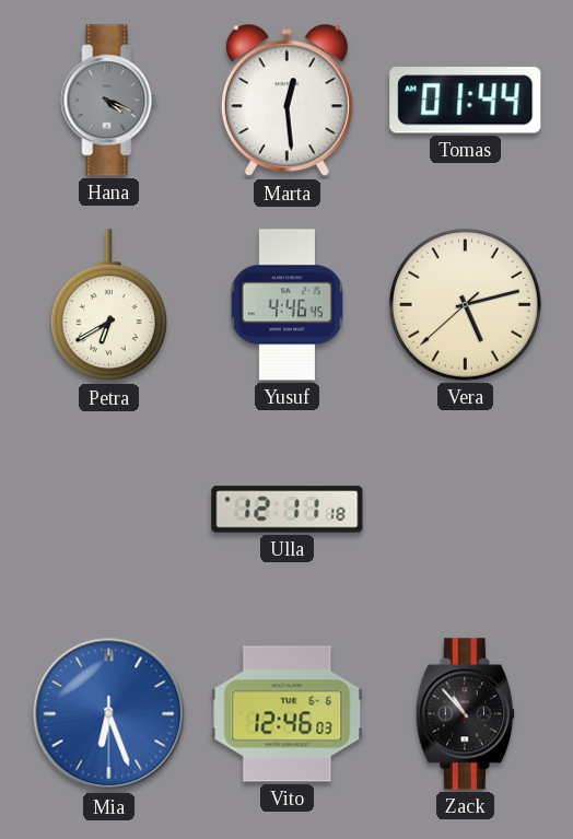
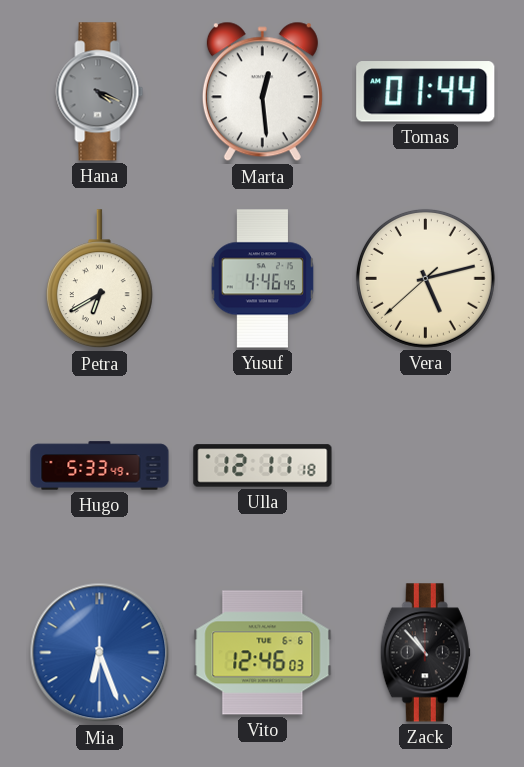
Hugo: none -> 5:33 (100, 466)
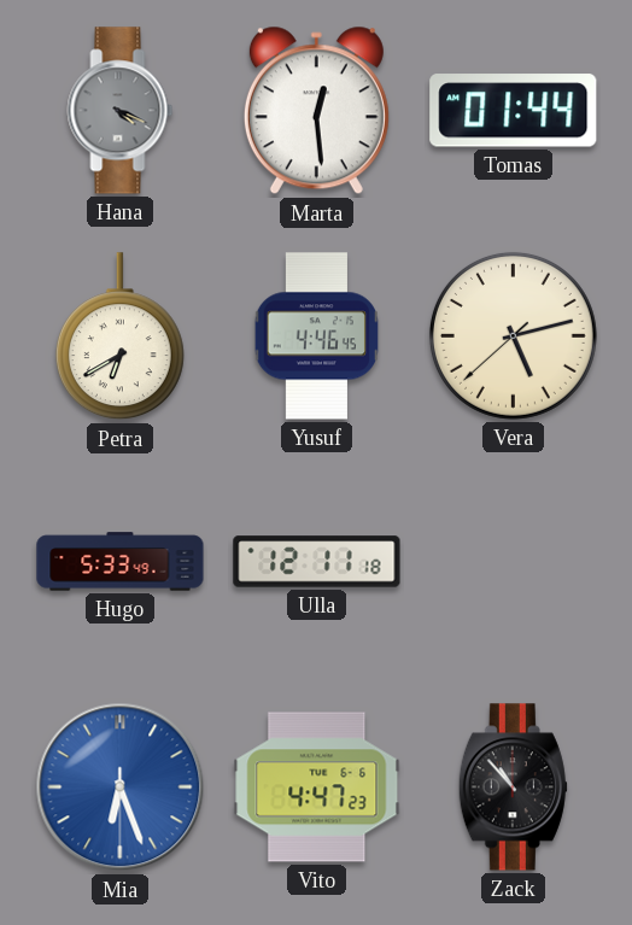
Vito: 12:46 -> 4:47 (317, 788)
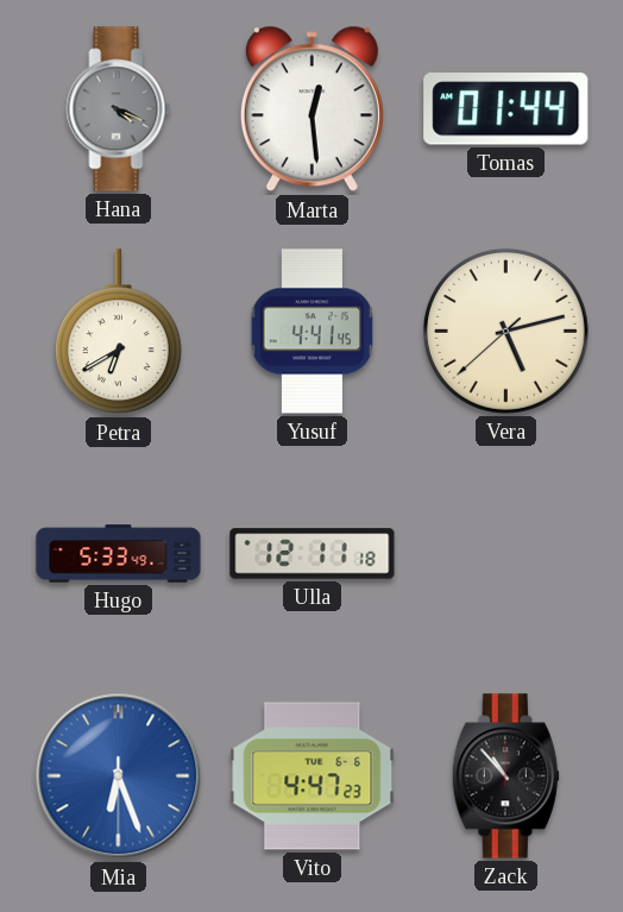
Yusuf: 4:46 -> 4:41 (311, 332)
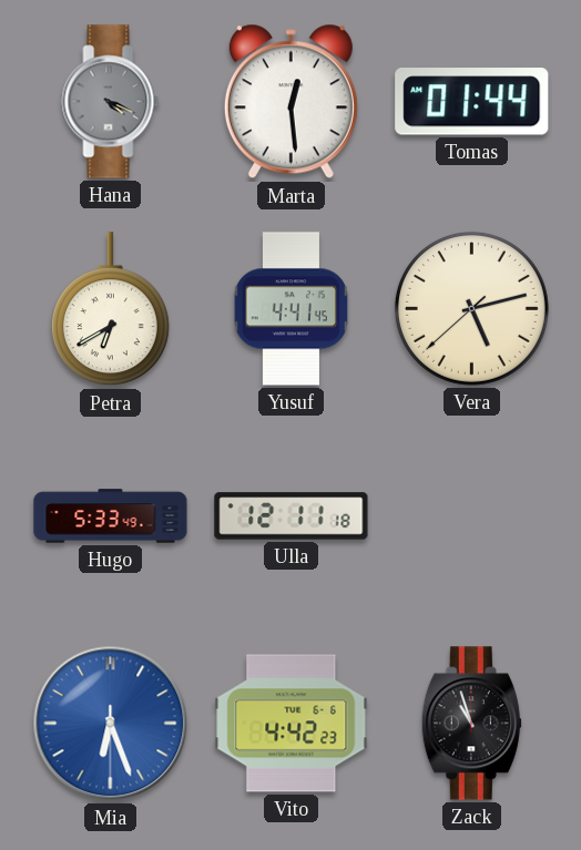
Vito: 4:47 -> 4:42 (292, 724)
Zack: 10:53 -> 10:57 (471, 724)
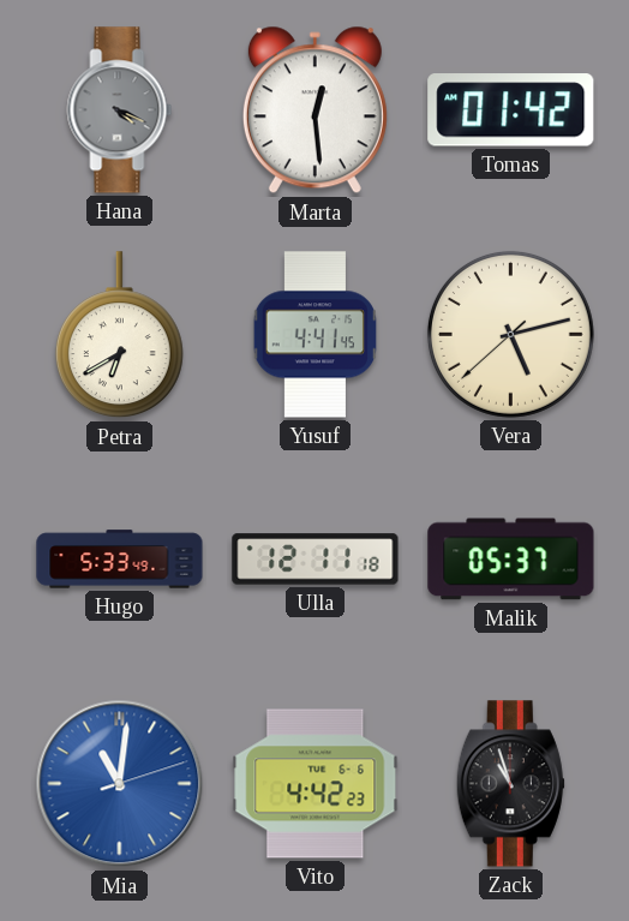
Tomas: 01:44 -> 01:42 (511, 110)
Malik: none -> 05:37 (511, 560)
Mia: 6:26 -> 11:01 (120, 784)
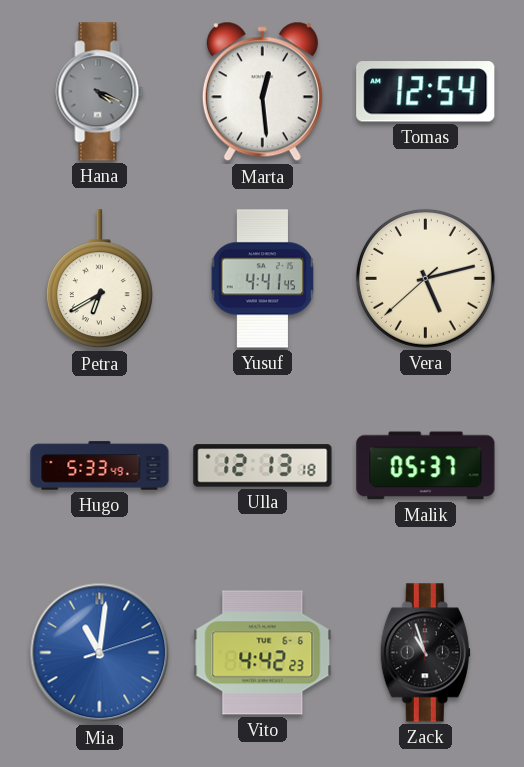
Tomas: 01:42 -> 12:54 (426, 92)
Ulla: 12:11 -> 12:13 (263, 466)
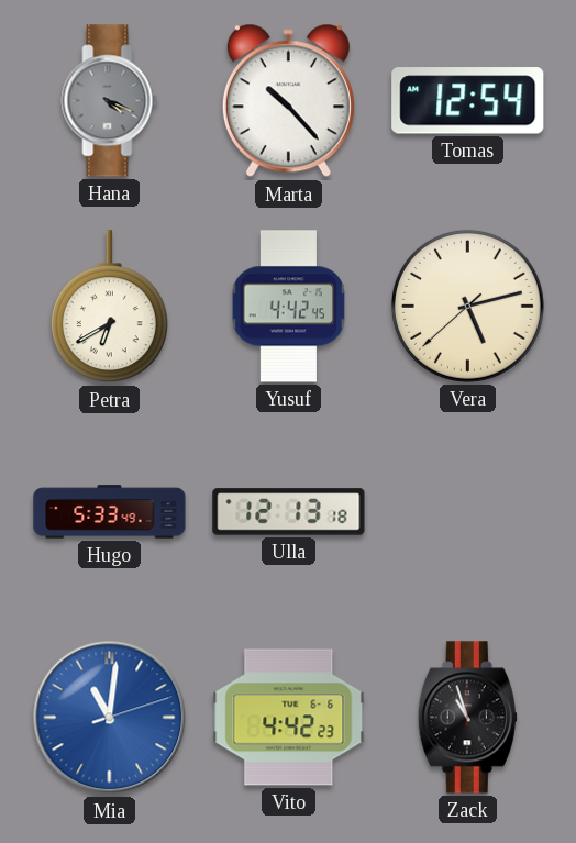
Marta: 12:29 -> 10:23 (288, 101)
Yusuf: 4:41 -> 4:42 (288, 307)
Malik: 05:37 -> none (426, 466)
